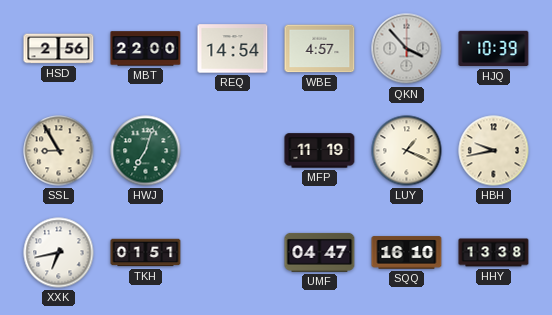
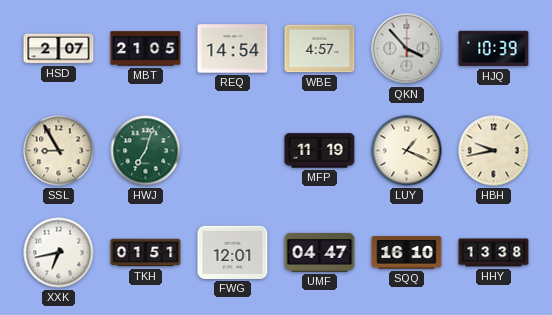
HSD: 2:56 -> 2:07 (59, 49)
MBT: 22:00 -> 21:05 (146, 49)
FWG: none -> 12:01 (233, 252)
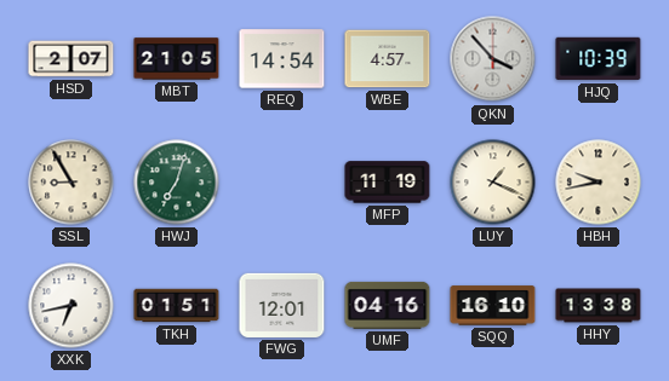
UMF: 04:47 -> 04:16 (388, 305)
